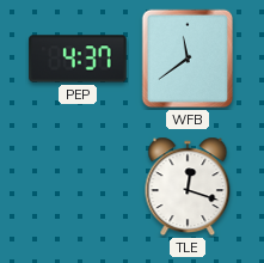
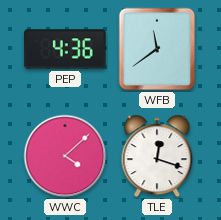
PEP: 4:37 -> 4:36 (65, 49)
WWC: none -> 4:08 (65, 156)
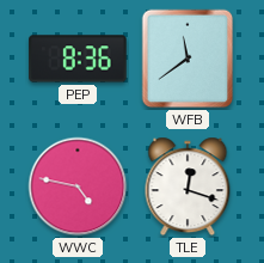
PEP: 4:36 -> 8:36 (78, 59)
WWC: 4:08 -> 4:47 (78, 186)
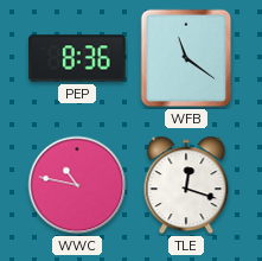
WFB: 11:39 -> 11:21 (186, 58)
WWC: 4:47 -> 10:47 (77, 185)
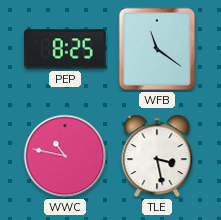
PEP: 8:36 -> 8:25 (65, 49)
TLE: 12:18 -> 3:28 (157, 156)
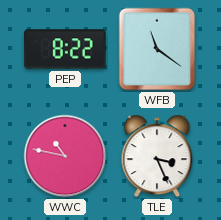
PEP: 8:25 -> 8:22 (65, 49)
TLE: 3:28 -> 3:26 (157, 156)
